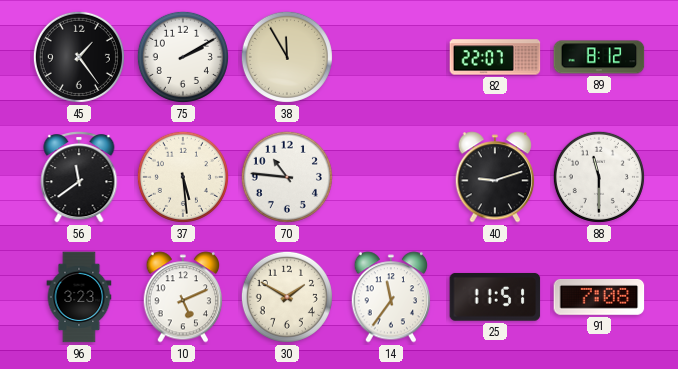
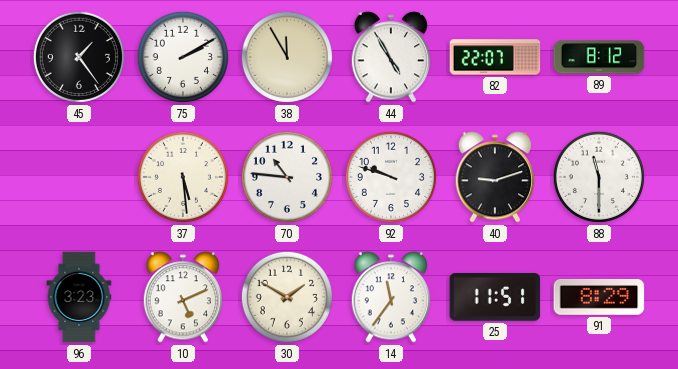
44: none -> 4:55 (391, 57)
56: 11:39 -> none (79, 177)
92: none -> 9:48 (391, 177)
91: 7:08 -> 8:29 (599, 298)
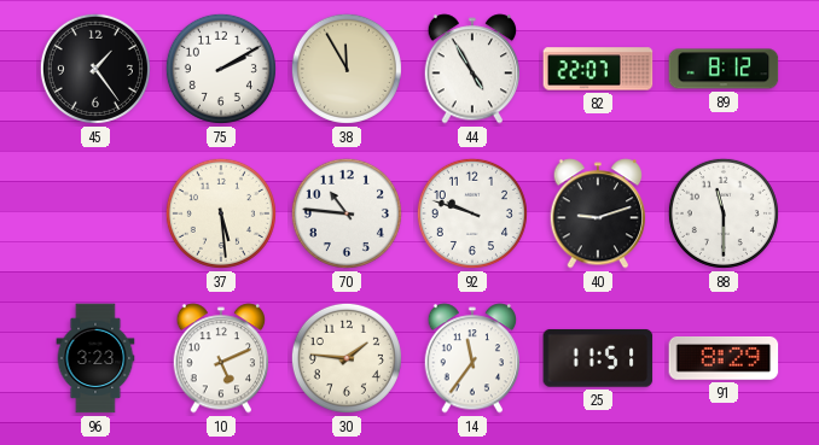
30: 1:50 -> 1:46 (347, 358)
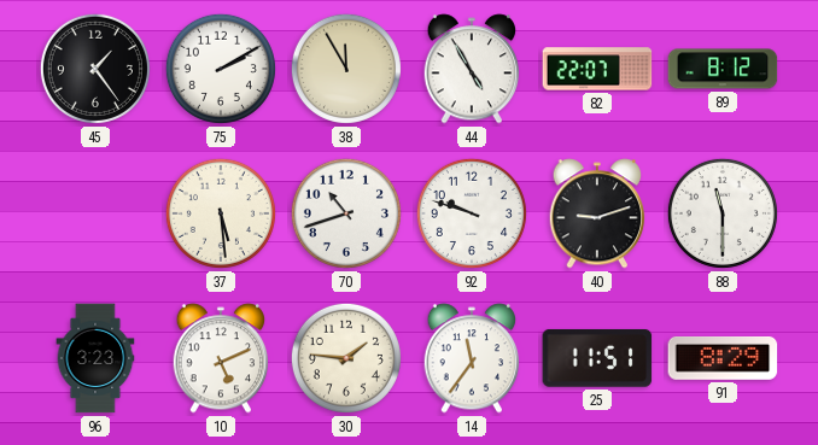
70: 10:46 -> 10:42 (346, 213)
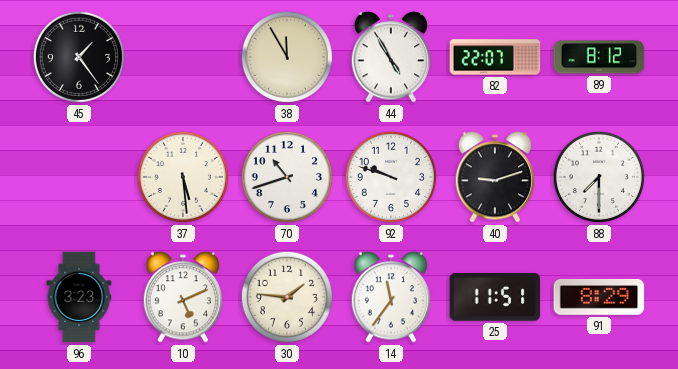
75: 2:10 -> none (221, 69)
88: 11:30 -> 7:30 (599, 177)
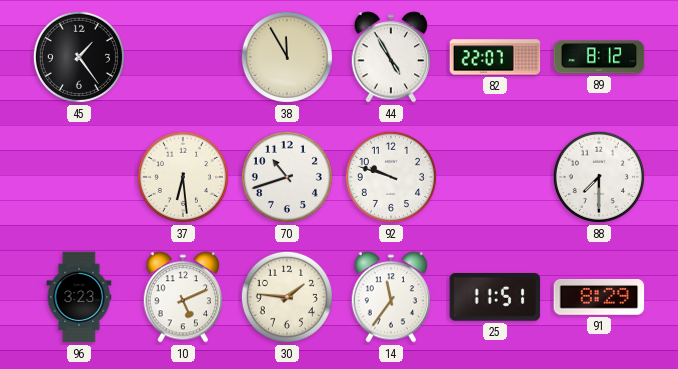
37: 5:29 -> 6:29 (183, 177)
40: 9:12 -> none (495, 177)
